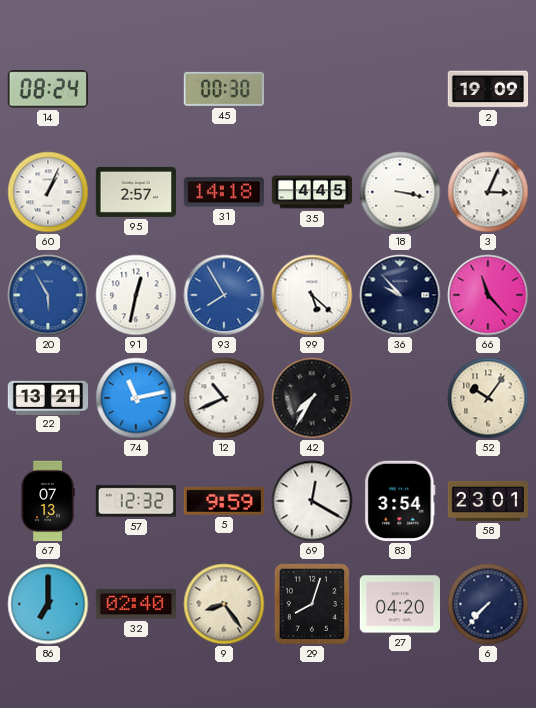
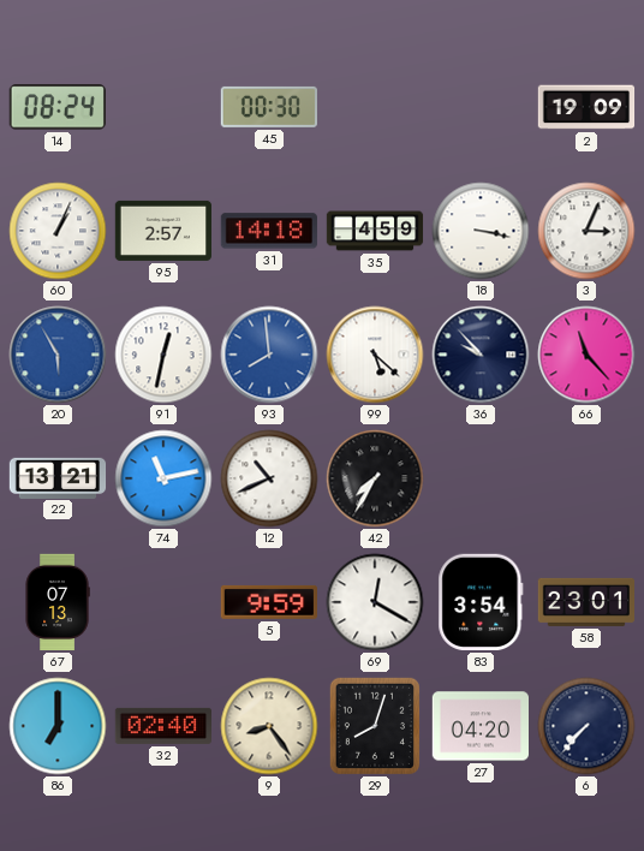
35: 4:45 -> 4:59 (375, 231)
93: 7:55 -> 7:59 (269, 355)
52: 10:06 -> none (488, 398)
57: 12:32 -> none (136, 501)
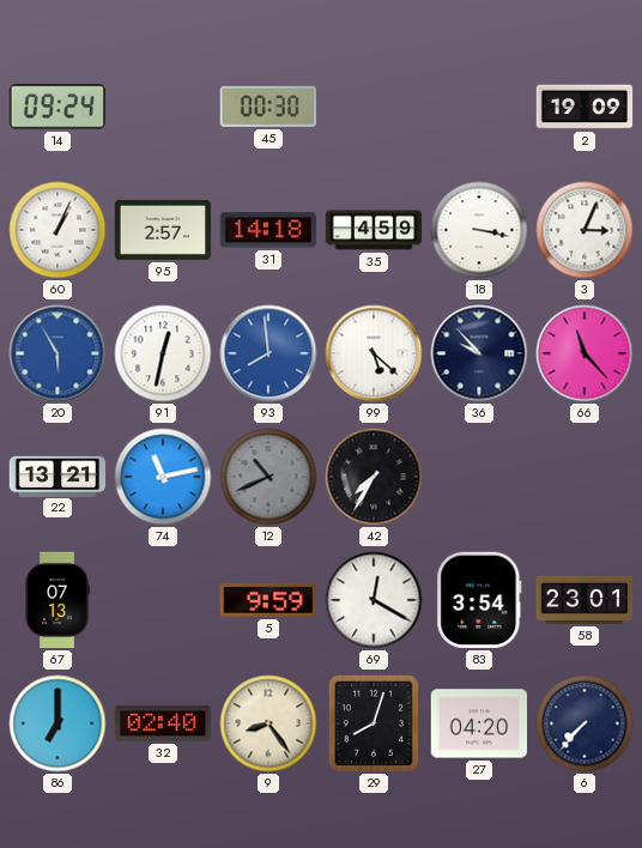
14: 08:24 -> 09:24 (57, 107)
12 dial: white -> grey (268, 477)
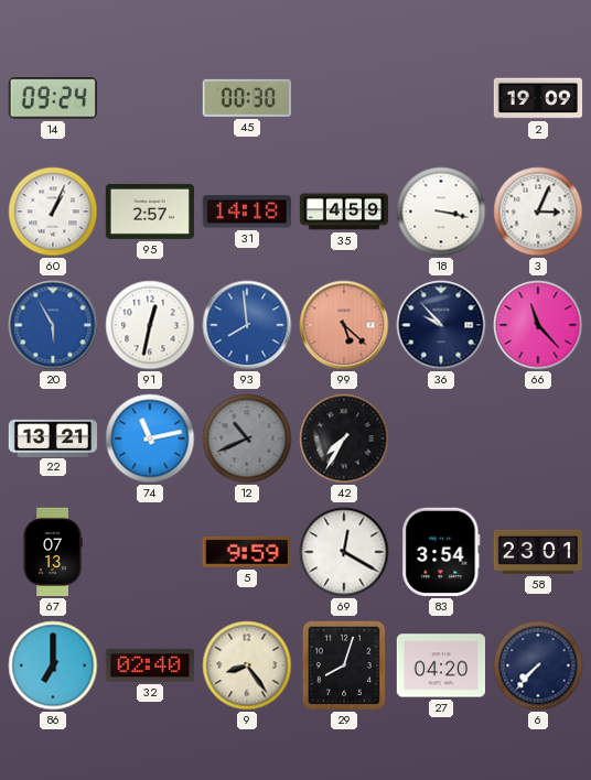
99 dial: white -> salmon (344, 325)
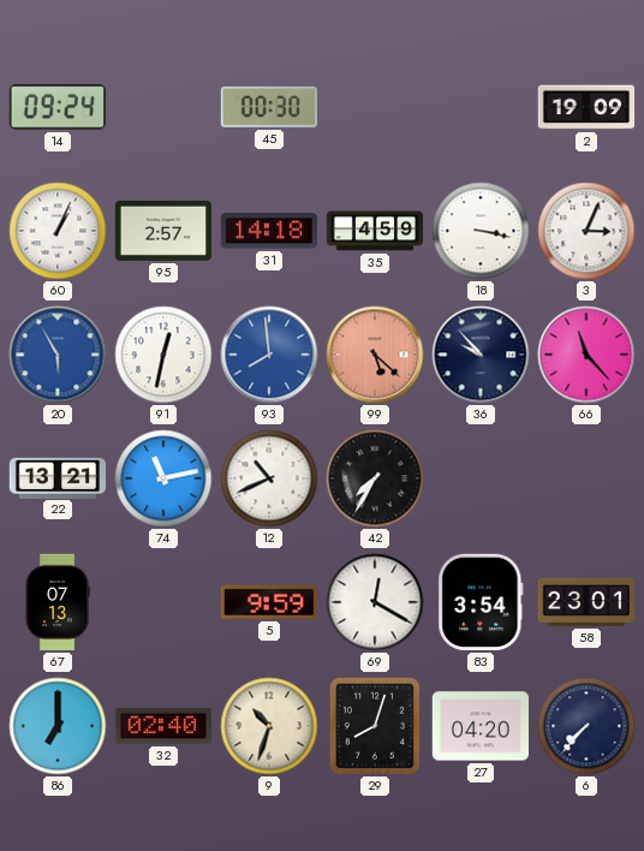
12 dial: grey -> white (269, 478)
9: 8:24 -> 10:33 (269, 726)
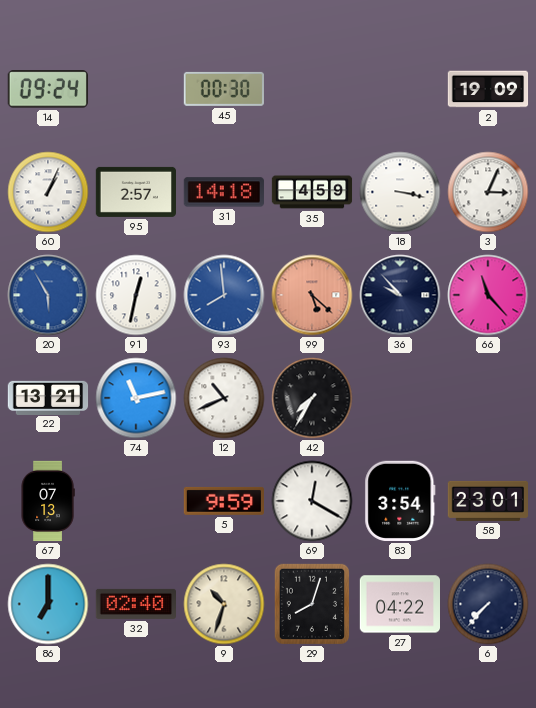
27: 04:20 -> 04:22 (399, 604)
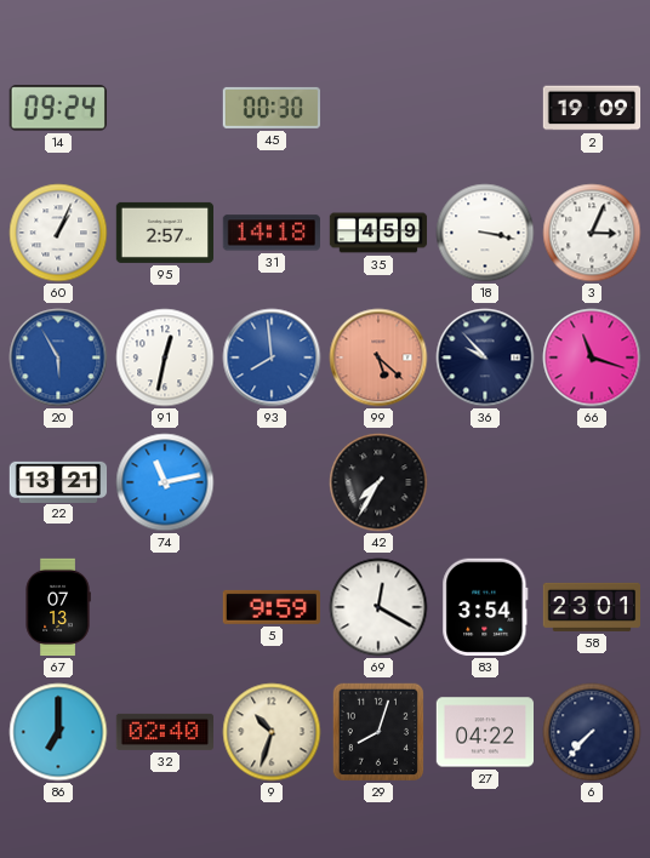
66: 11:23 -> 11:18 (592, 358)
12: 10:41 -> none (224, 398)
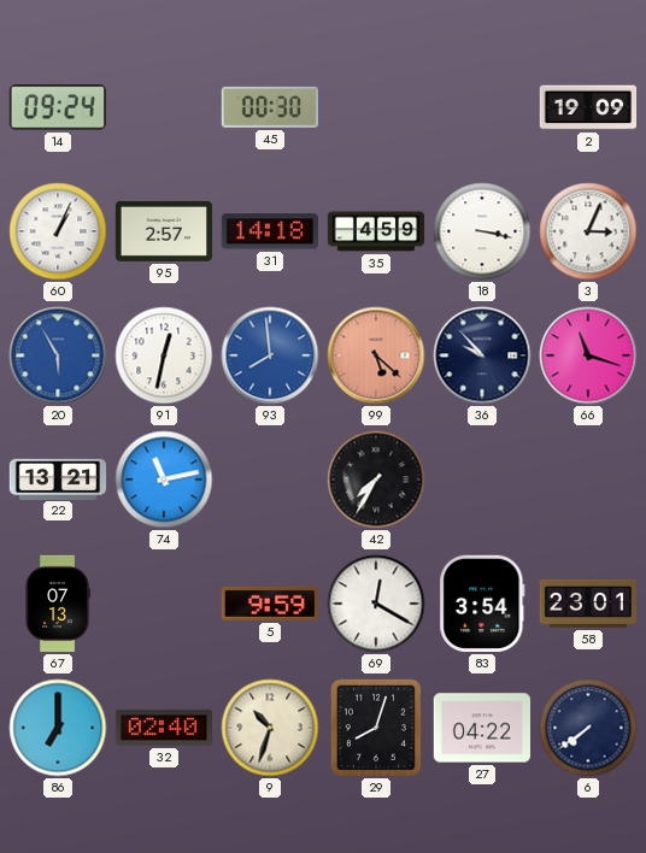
6: 7:37 -> 7:39 (588, 728)
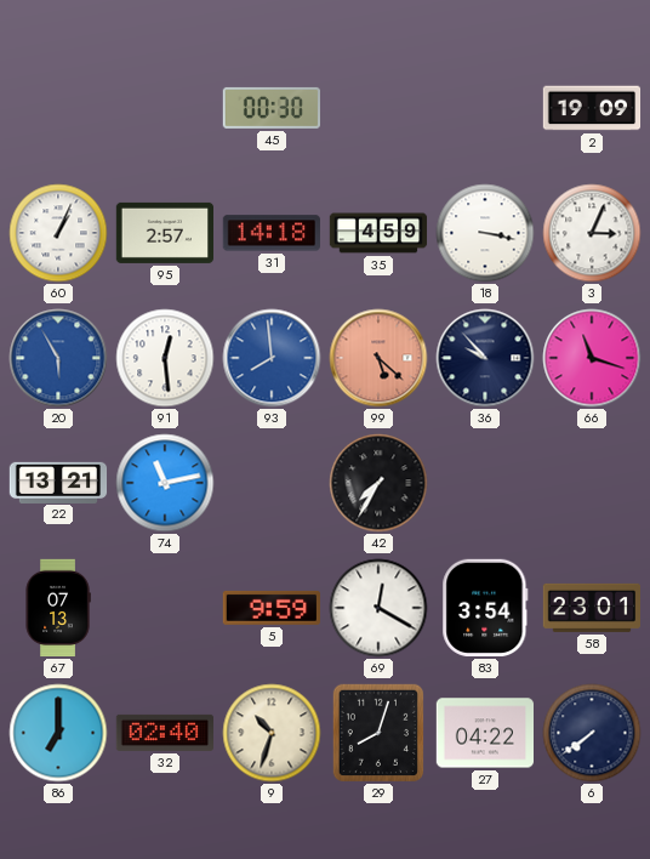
14: 09:24 -> none (58, 107)
91: 12:32 -> 12:29 (165, 358)
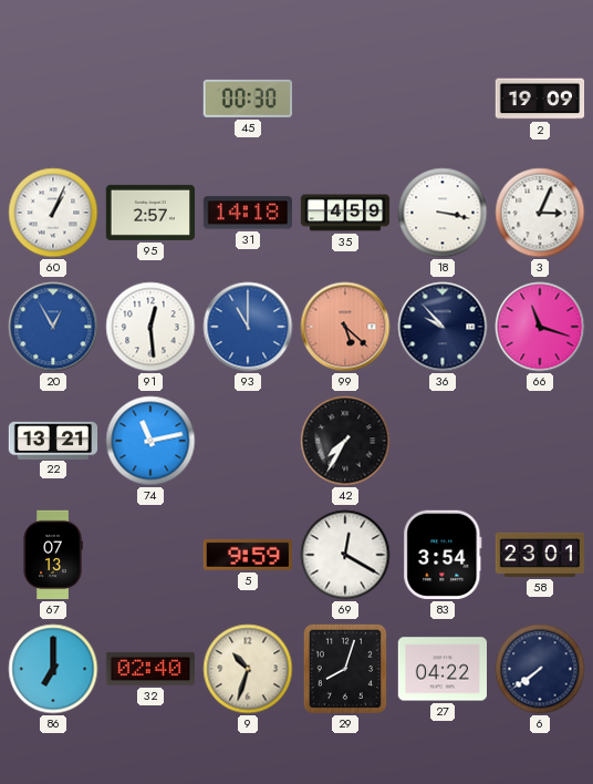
20: 5:55 -> 12:55 (53, 327)
93: 7:59 -> 11:00 (248, 327)
